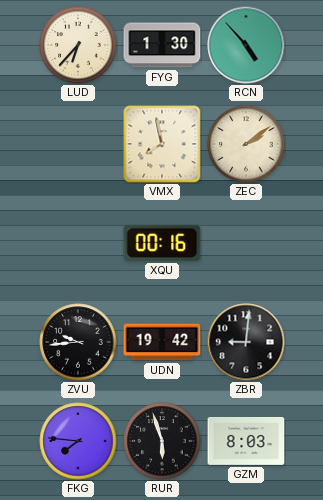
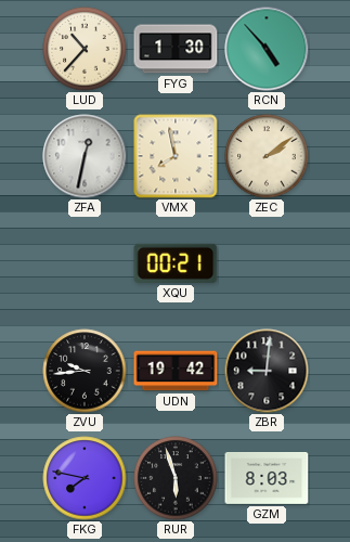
LUD: 6:37 -> 10:37 (85, 49)
ZFA: none -> 12:32 (85, 156)
XQU: 00:16 -> 00:21 (176, 263)
FKG: 7:46 -> 7:47 (85, 478)
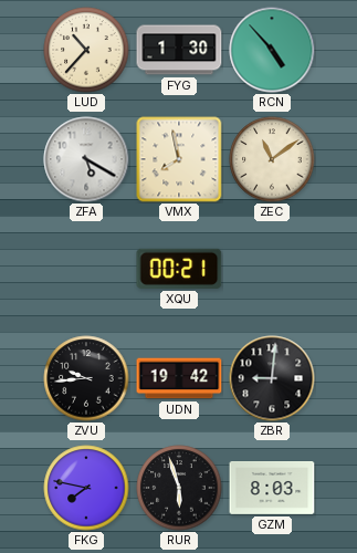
ZFA: 12:32 -> 5:20 (86, 159)
ZEC: 2:09 -> 11:09 (272, 159)
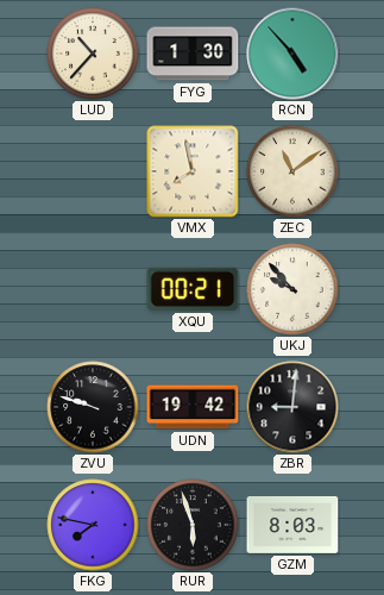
ZFA: 5:20 -> none (86, 159)
UKJ: none -> 9:53 (292, 289)
ZVU: 9:44 -> 9:48 (93, 407)
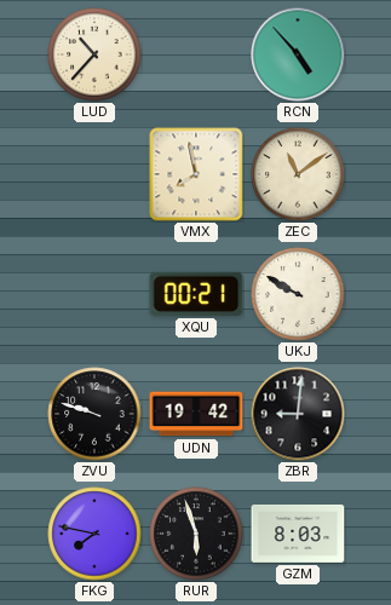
FYG: 1:30 -> none (193, 54)
UKJ: 9:53 -> 9:50 (298, 294)
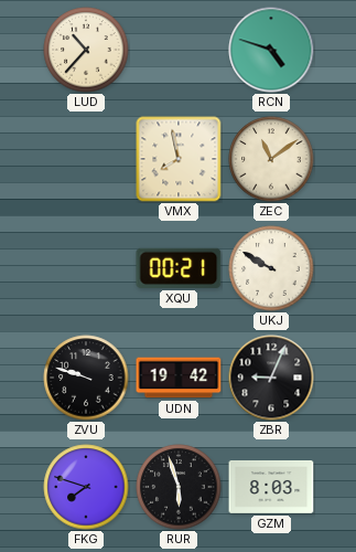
RCN: 4:53 -> 4:48 (271, 50)
ZBR: 9:01 -> 9:04 (271, 378)
FKG: 7:47 -> 7:48 (86, 487)
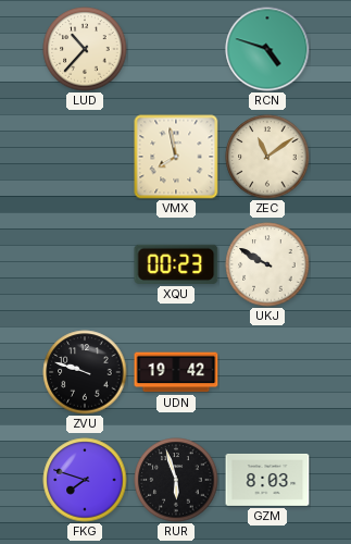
XQU: 00:21 -> 00:23 (176, 264)
ZBR: 9:04 -> none (271, 378)
